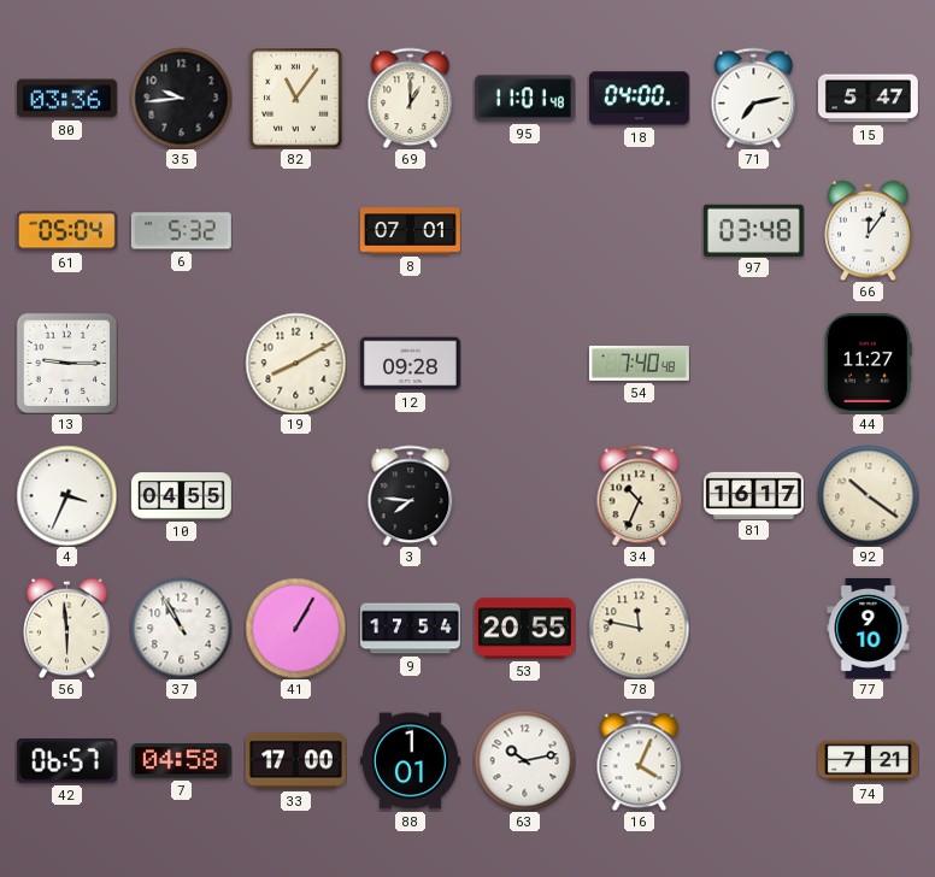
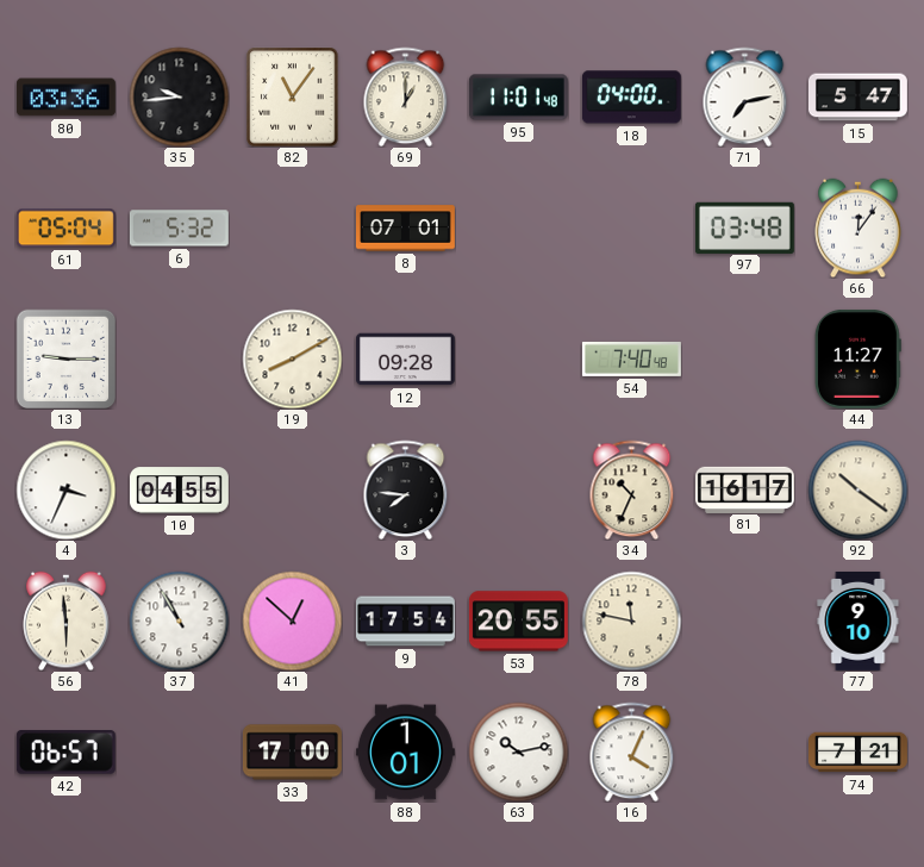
41: 1:05 -> 12:52 (292, 620)
7: 04:58 -> none (181, 761)
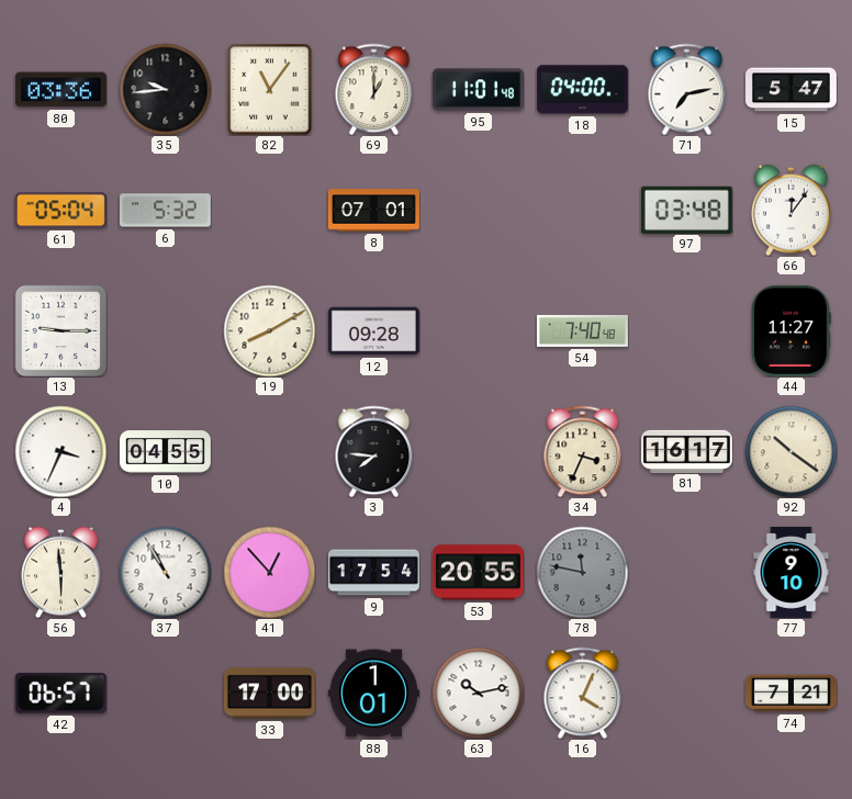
34: 10:34 -> 3:34 (583, 451)
41: 12:52 -> 12:53 (269, 572)
78 dial: cream -> grey (582, 572)
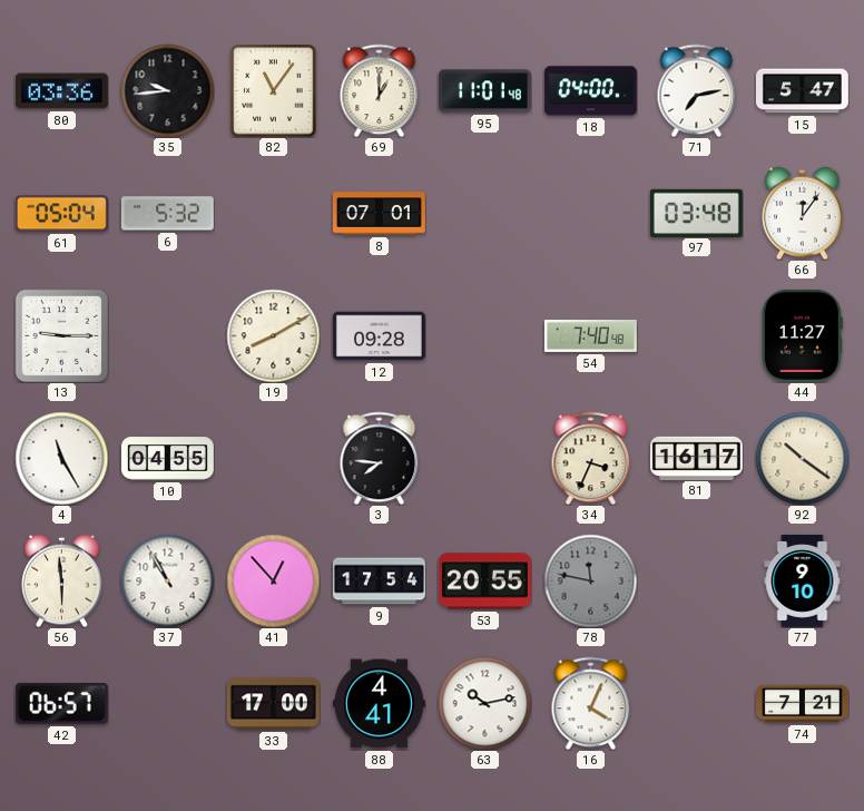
4: 3:34 -> 11:25 (61, 458)
88: 1:01 -> 4:41 (379, 704)
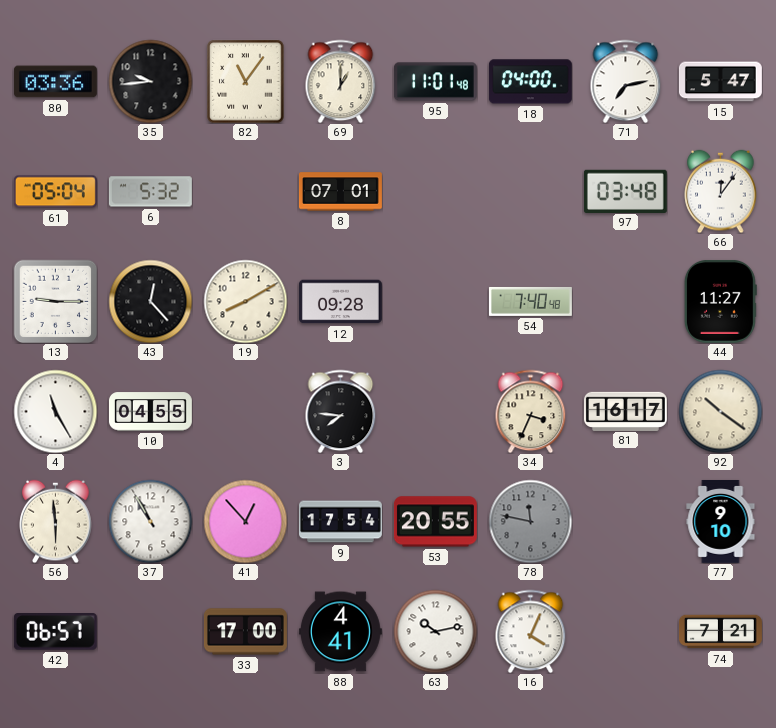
43: none -> 12:23 (150, 301)
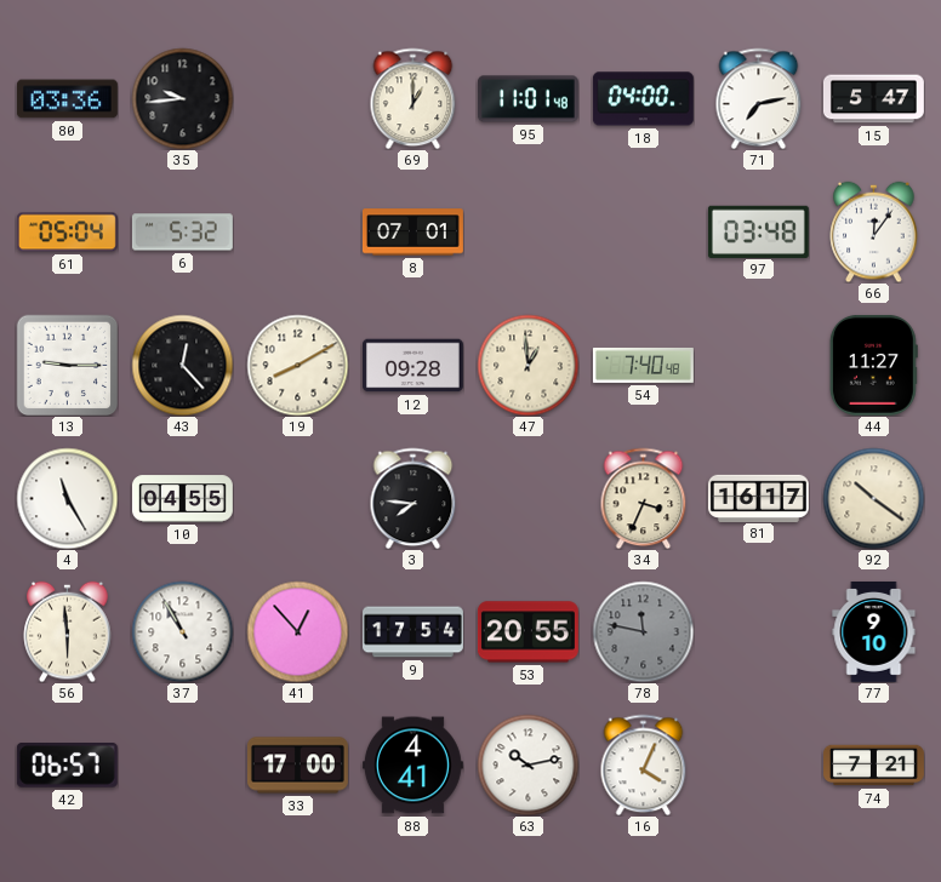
82: 11:06 -> none (246, 81)
47: none -> 12:59 (527, 365)
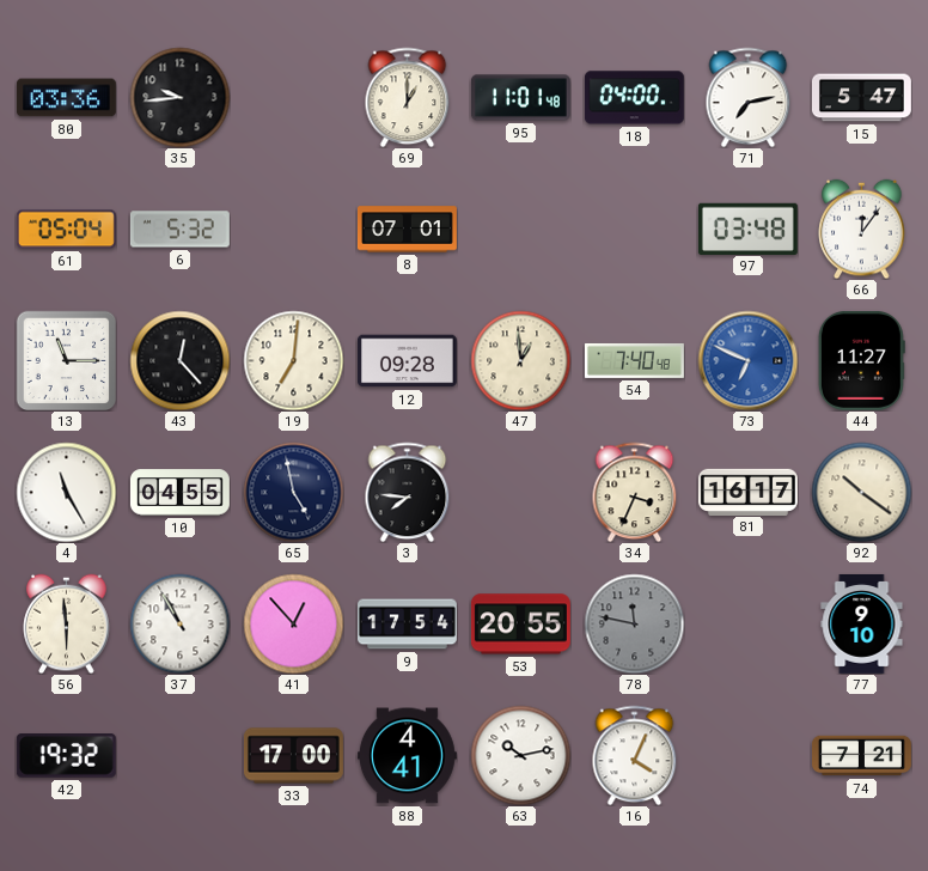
13: 9:15 -> 11:15 (66, 360)
19: 8:10 -> 7:01 (293, 360)
73: none -> 6:49 (747, 360)
65: none -> 4:58 (293, 492)
42: 06:57 -> 19:32 (66, 756)
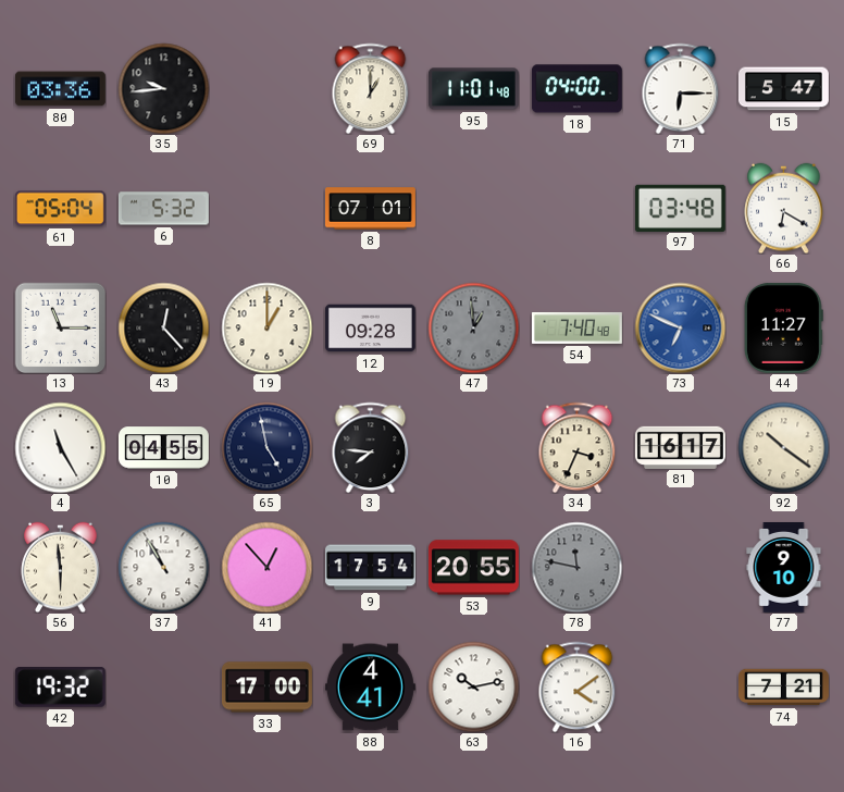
71: 7:13 -> 6:15 (681, 88)
66: 12:06 -> 6:20 (784, 208)
19: 7:01 -> 1:00 (266, 327)
47 dial: cream -> grey (473, 327)
16: 4:04 -> 4:09 (578, 686)
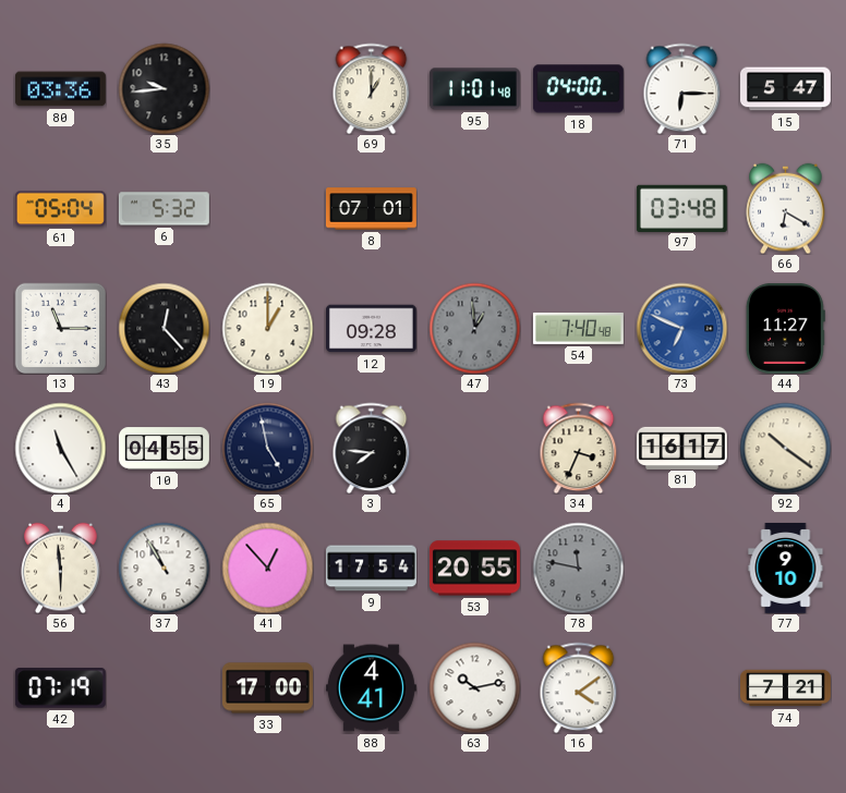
42: 19:32 -> 07:19 (60, 688)
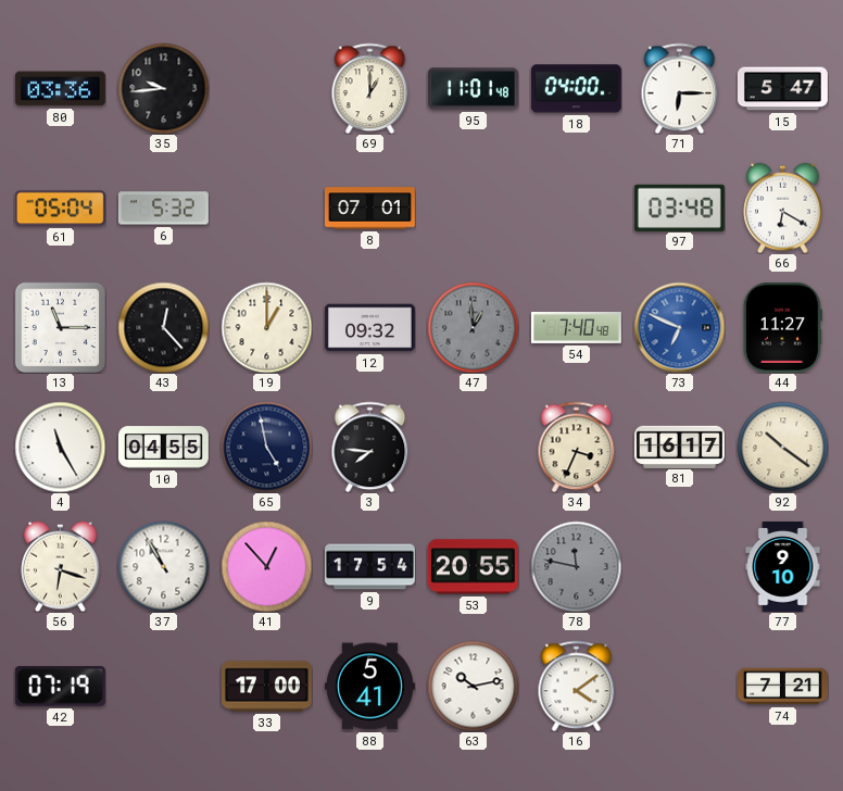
12: 09:28 -> 09:32 (369, 328)
56: 5:59 -> 6:18 (61, 566)
88: 4:41 -> 5:41 (369, 687)
